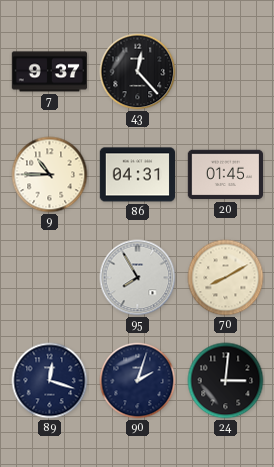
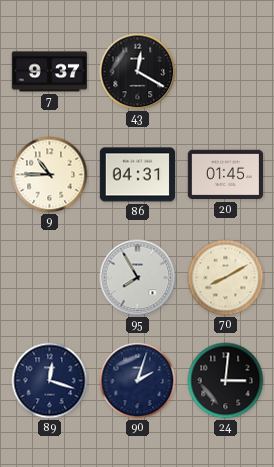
43: 12:23 -> 12:20 (138, 72)
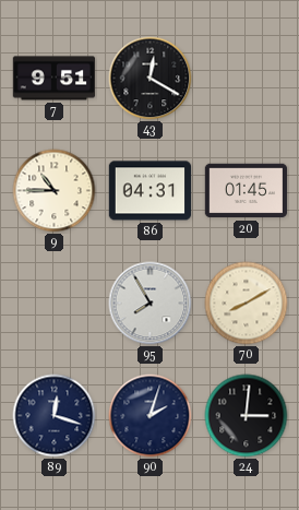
7: 9:37 -> 9:51 (55, 79)
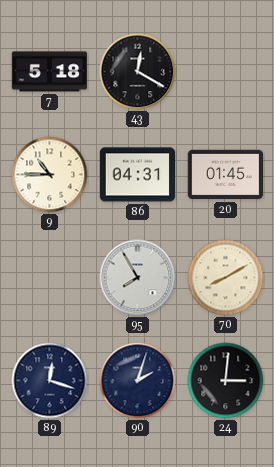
7: 9:51 -> 5:18 (50, 72)
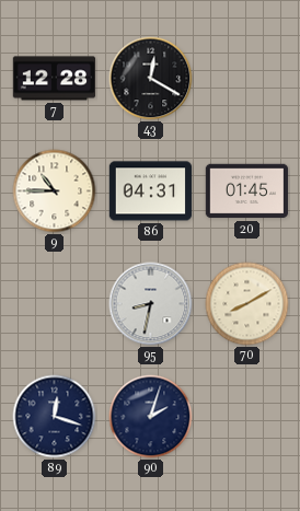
7: 5:18 -> 12:28 (55, 79)
95: 7:55 -> 8:32 (151, 304)
24: 3:01 -> none (226, 381)
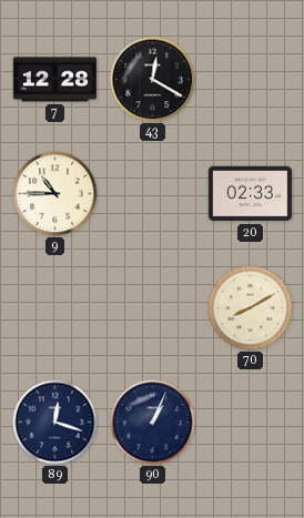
86: 04:31 -> none (151, 191)
20: 01:45 -> 02:33 (251, 194)
95: 8:32 -> none (151, 304)
90: 2:03 -> 1:04 (153, 423)
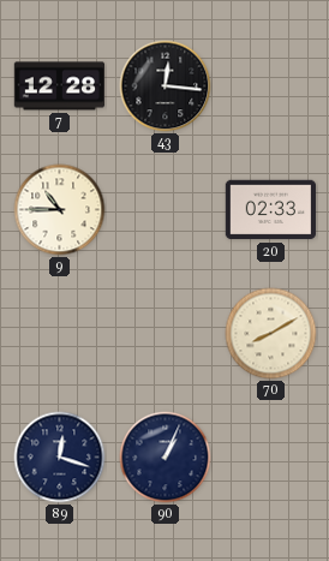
43: 12:20 -> 12:16 (166, 86)
